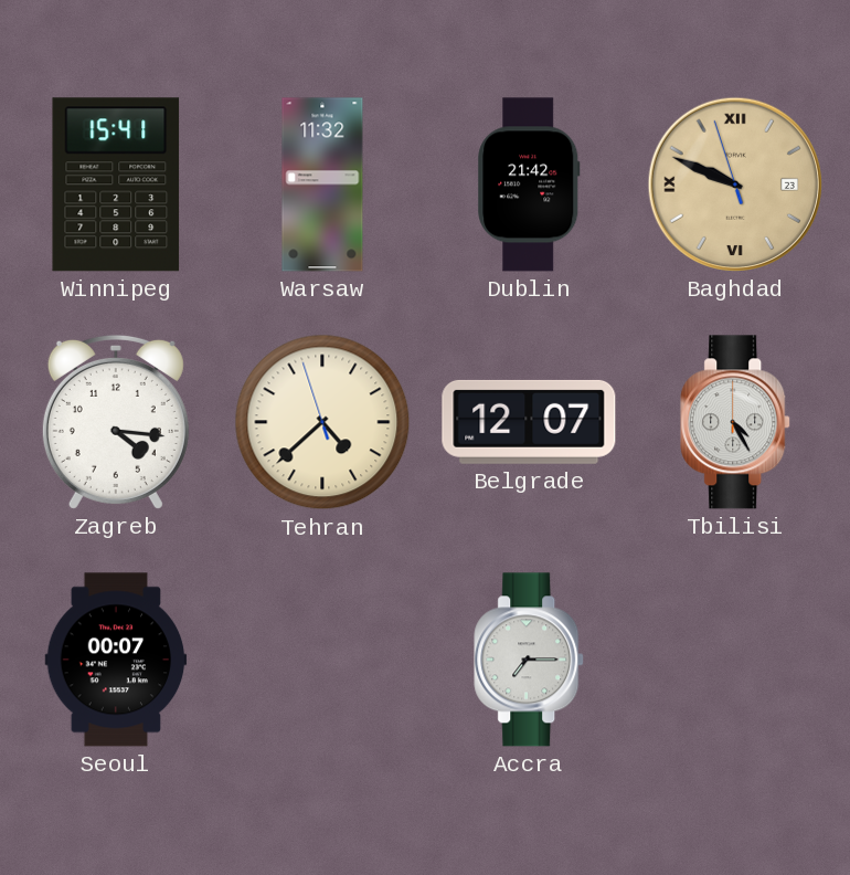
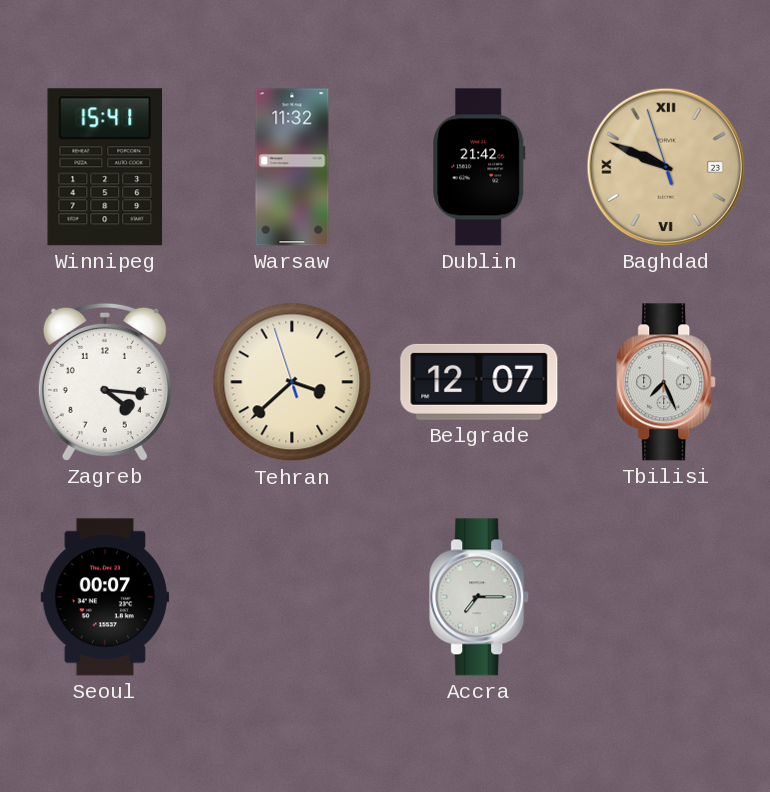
Tehran: 4:37 -> 3:37 (292, 382)
Tbilisi: 4:25 -> 7:26 (667, 382)
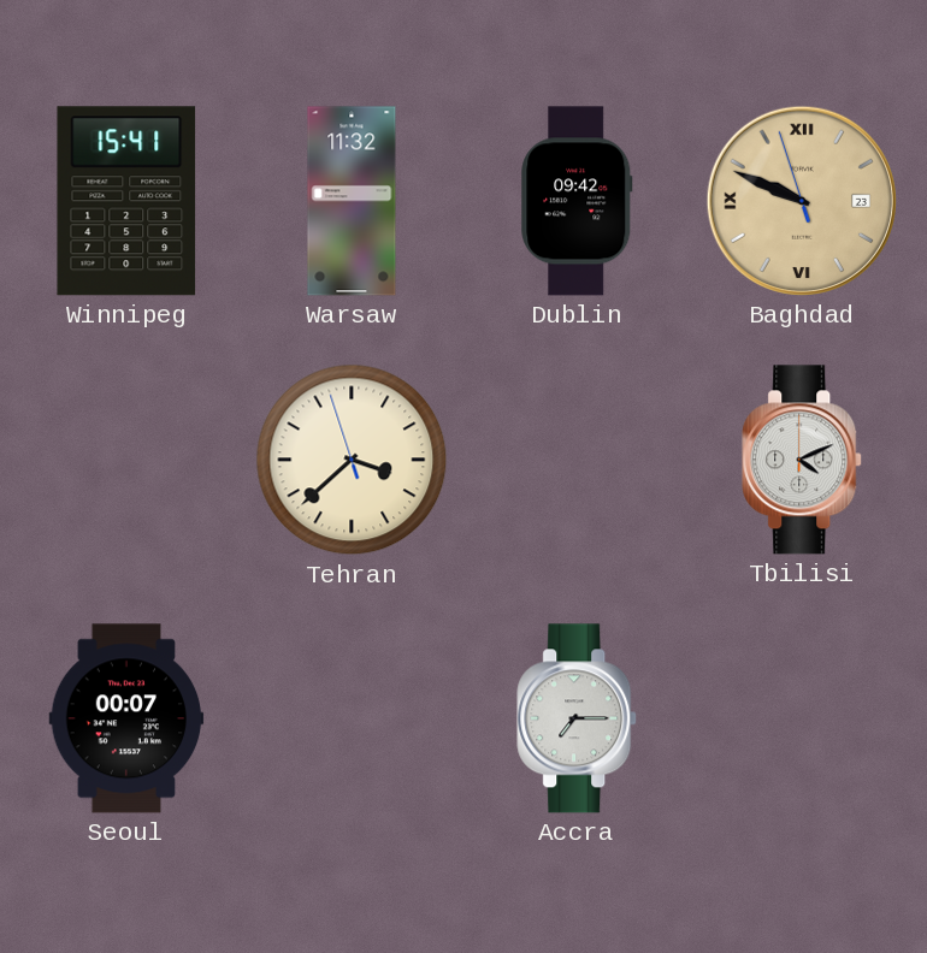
Dublin: 21:42 -> 09:42 (577, 201)
Zagreb: 4:16 -> none (105, 382)
Belgrade: 12:07 -> none (479, 382)
Tbilisi: 7:26 -> 4:11 (803, 460)
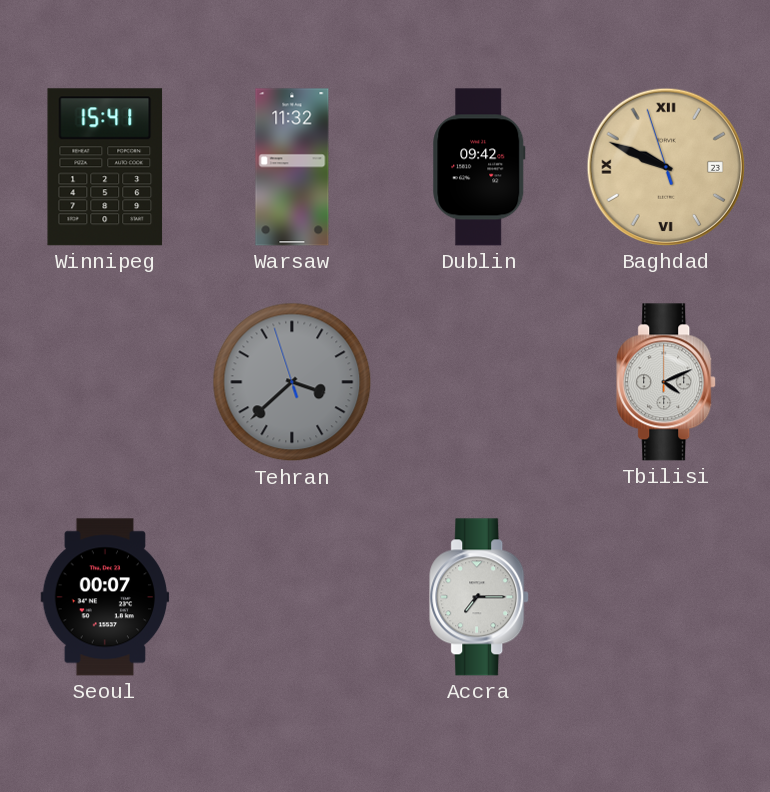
Tehran dial: cream -> grey (292, 382)
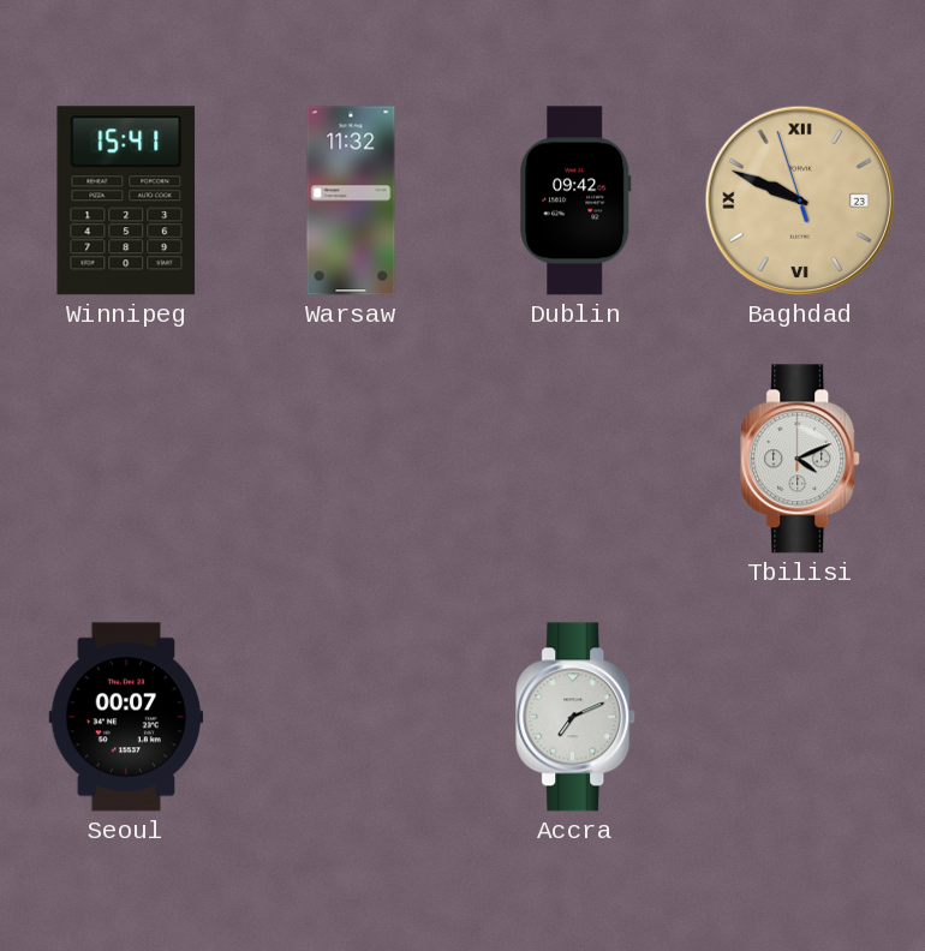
Tehran: 3:37 -> none (292, 382)
Accra: 7:15 -> 7:11 (577, 717)
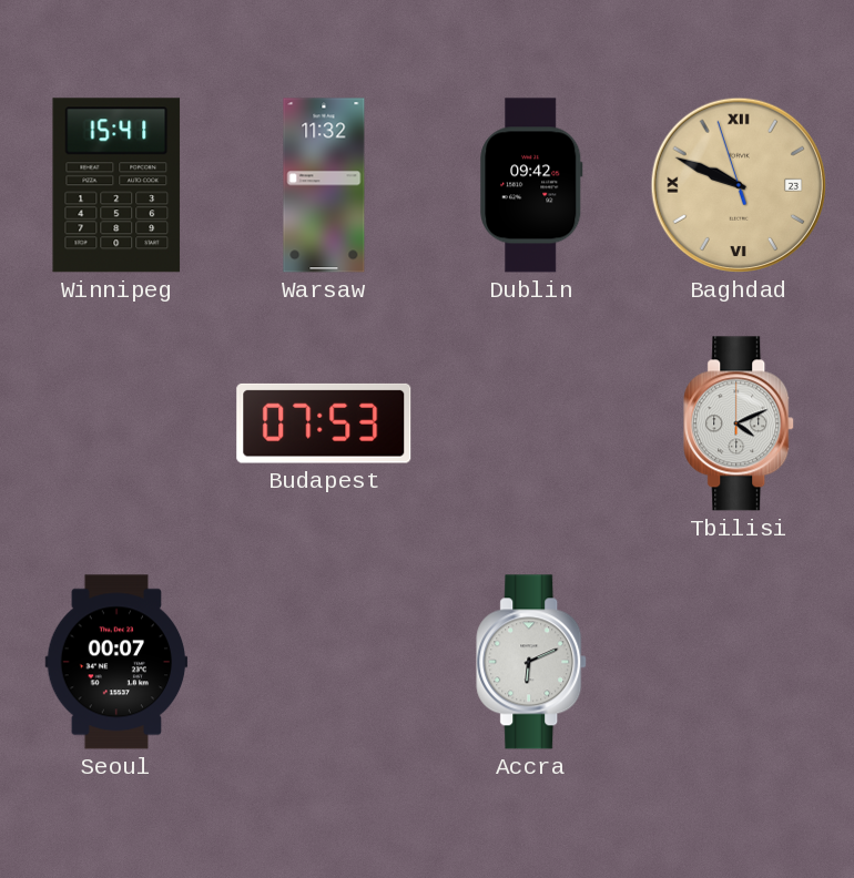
Budapest: none -> 07:53 (324, 423)
Accra: 7:11 -> 6:11 (532, 662)
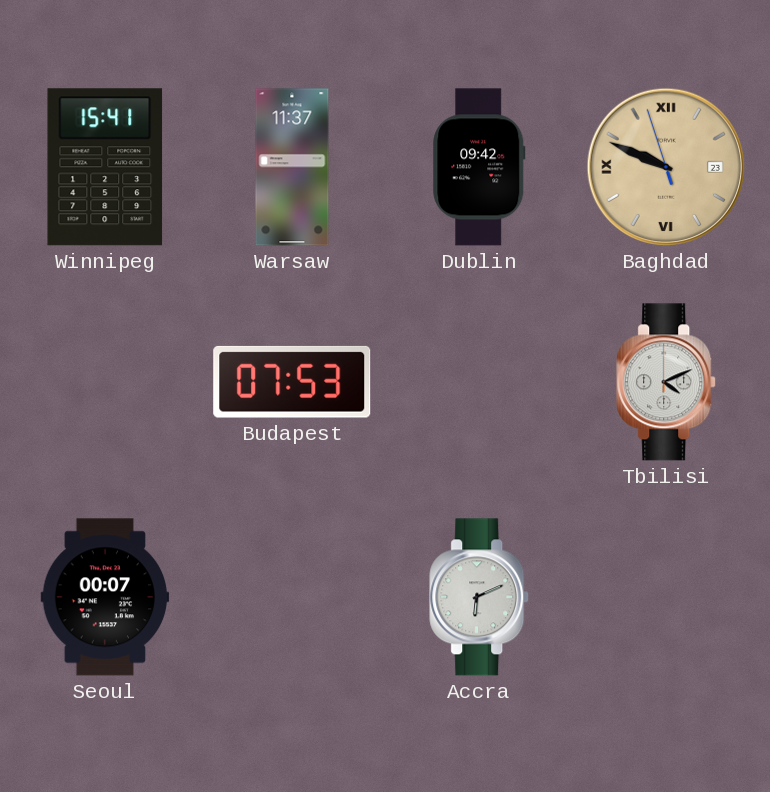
Warsaw: 11:32 -> 11:37 (292, 167)
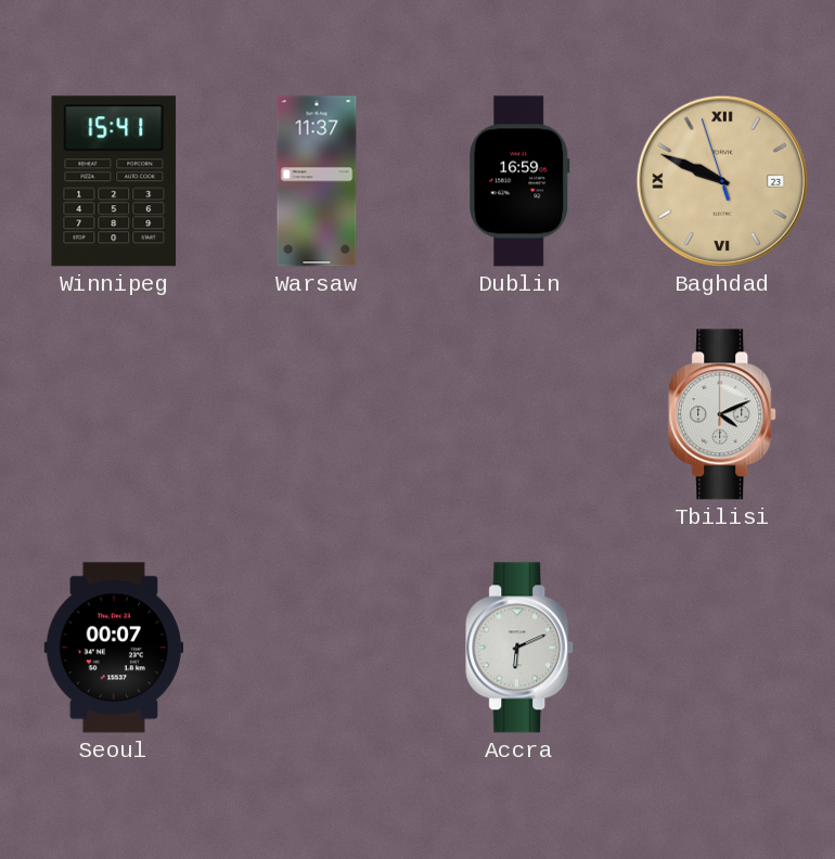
Dublin: 09:42 -> 16:59 (519, 181)
Budapest: 07:53 -> none (292, 382)
